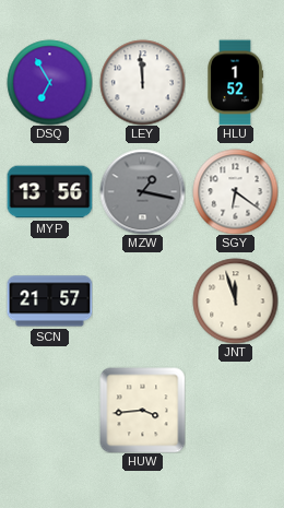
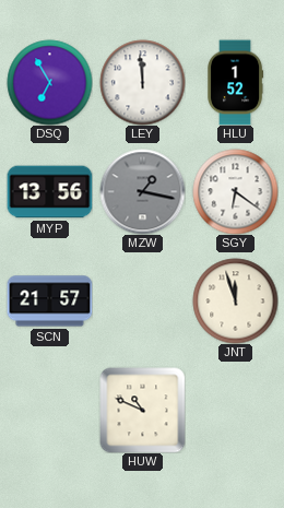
HUW: 3:44 -> 10:49 (142, 410)
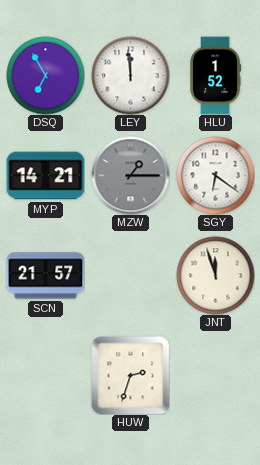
MYP: 13:56 -> 14:21 (45, 176)
MZW: 1:17 -> 1:15 (130, 175)
HUW: 10:49 -> 2:33 (130, 375)
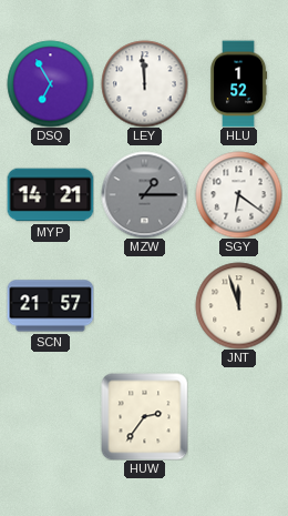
HUW: 2:33 -> 2:36 (144, 416)
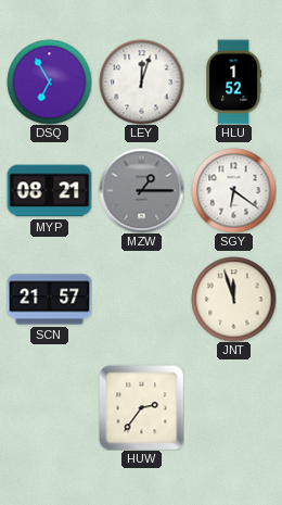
LEY: 11:59 -> 12:03 (141, 81)
MYP: 14:21 -> 08:21 (49, 191)
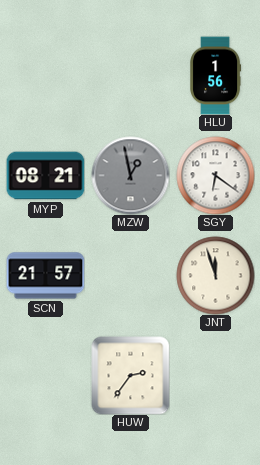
DSQ: 6:55 -> none (49, 81)
LEY: 12:03 -> none (141, 81)
HLU: 1:52 -> 1:56 (216, 75)
MZW: 1:15 -> 12:58 (130, 175)
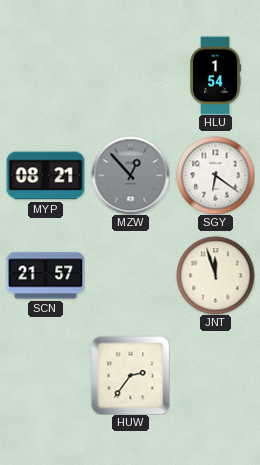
HLU: 1:56 -> 1:54 (216, 75)
MZW: 12:58 -> 12:53 (130, 175)
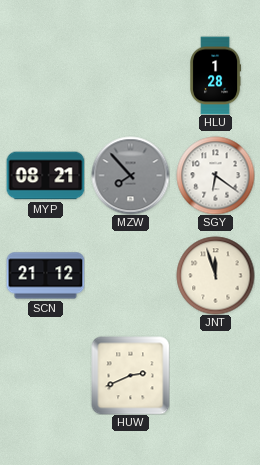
HLU: 1:54 -> 1:28 (216, 75)
MZW: 12:53 -> 7:53 (130, 175)
SCN: 21:57 -> 21:12 (45, 276)
HUW: 2:36 -> 2:41 (130, 375)
